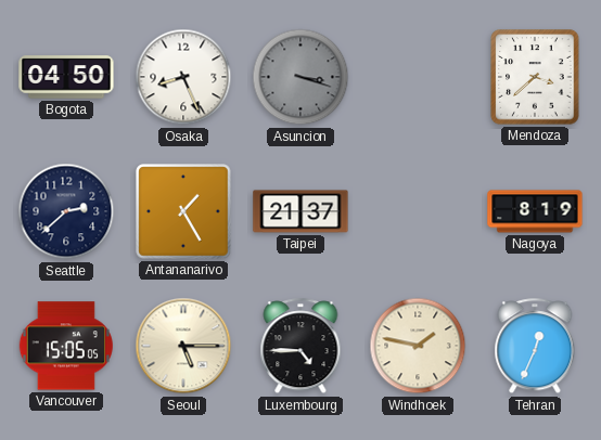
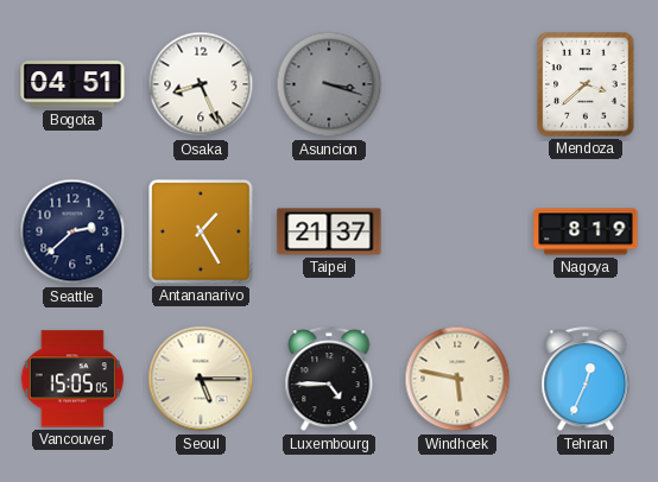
Bogota: 04:50 -> 04:51 (72, 84)
Windhoek: 1:47 -> 5:47 (457, 379)
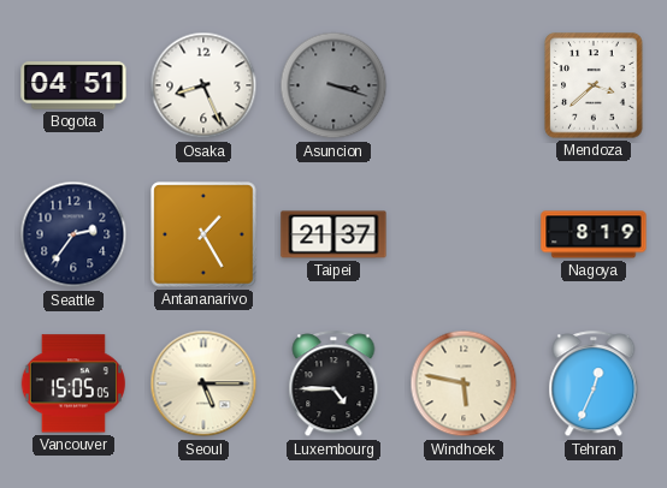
Seattle: 2:38 -> 2:36 (73, 234)
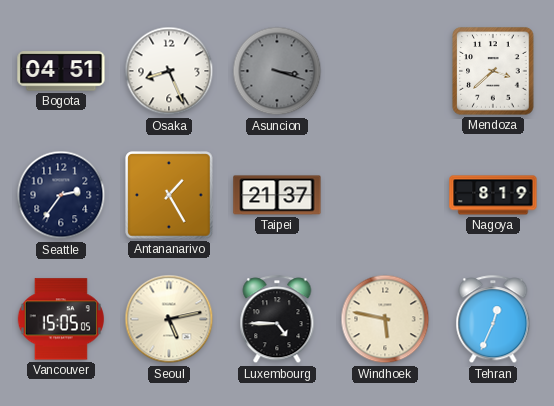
Seoul: 5:15 -> 5:13 (169, 319)
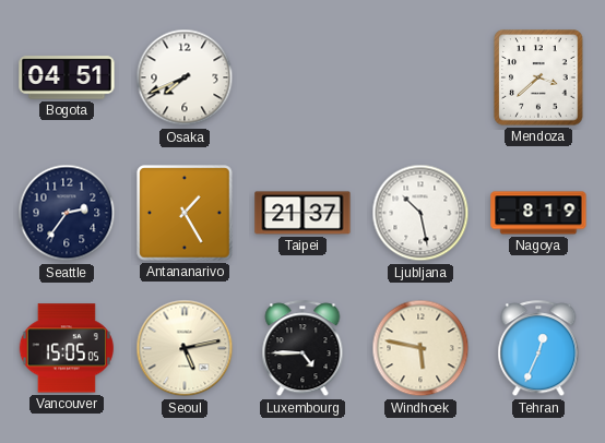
Osaka: 8:26 -> 7:41 (185, 77)
Asuncion: 3:18 -> none (277, 71)
Ljubljana: none -> 10:28 (420, 213)
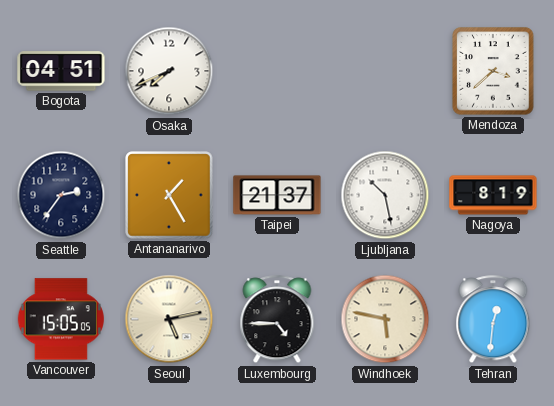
Tehran: 12:34 -> 12:31 (493, 320)
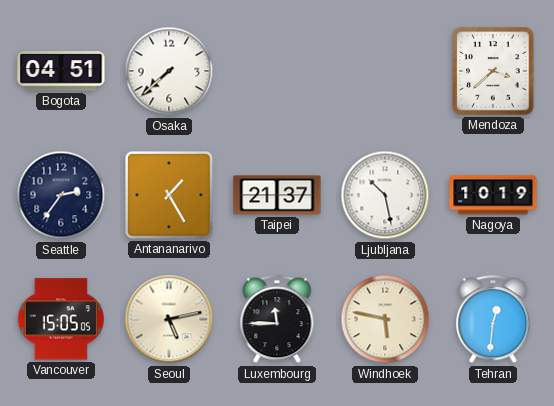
Osaka: 7:41 -> 7:38 (169, 71)
Nagoya: 8:19 -> 10:19 (493, 195)
Luxembourg: 4:45 -> 11:45 (277, 320)
